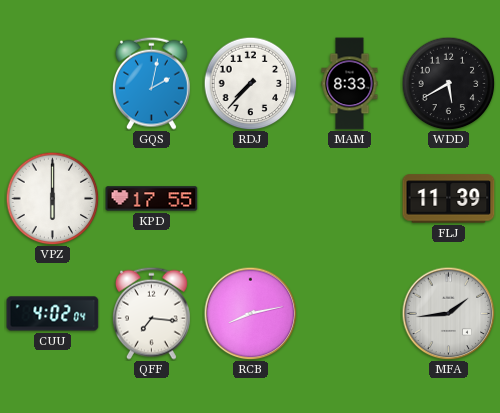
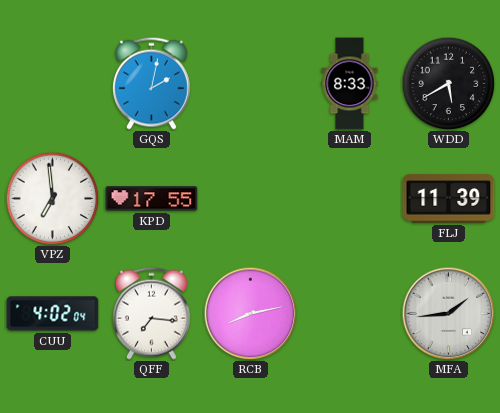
RDJ: 7:37 -> none (250, 83)
VPZ: 6:00 -> 6:59 (52, 198)
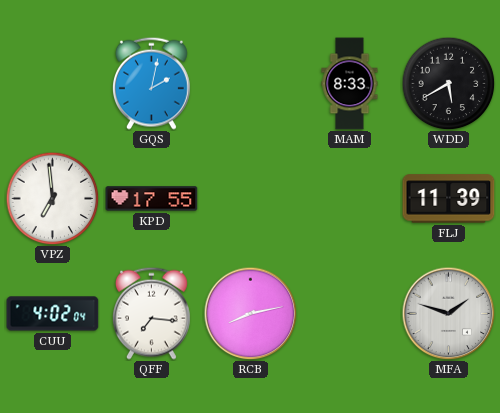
MFA: 1:44 -> 1:48 (448, 313)
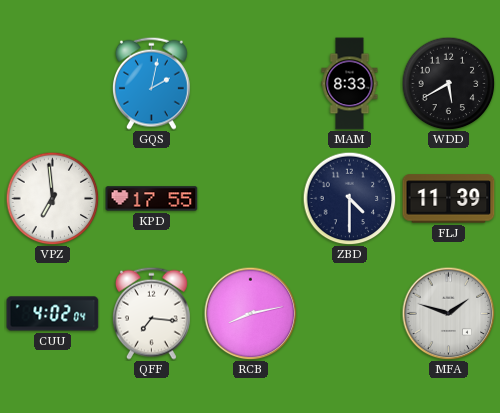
ZBD: none -> 4:30 (349, 198)
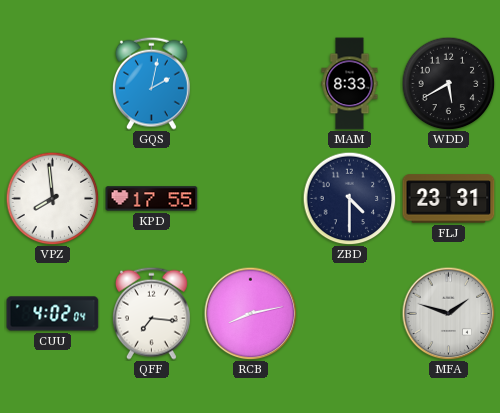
VPZ: 6:59 -> 7:59 (52, 198)
FLJ: 11:39 -> 23:31 (449, 199)
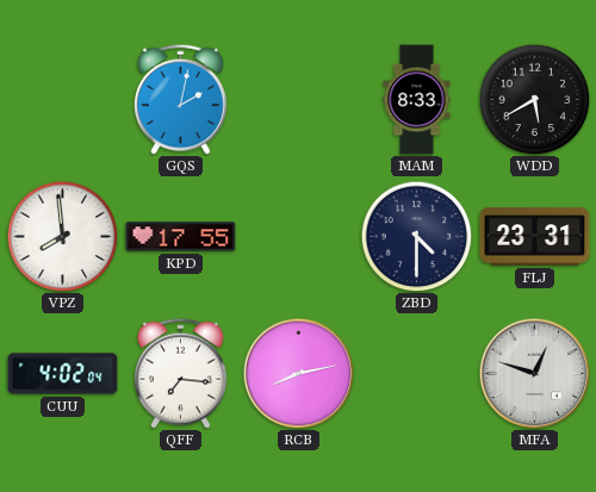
MFA: 1:48 -> 12:48 (534, 373)
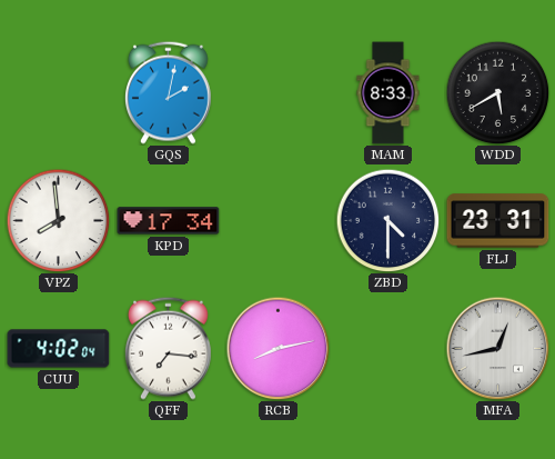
KPD: 17:55 -> 17:34 (169, 221)
MFA: 12:48 -> 12:43 (497, 348)
